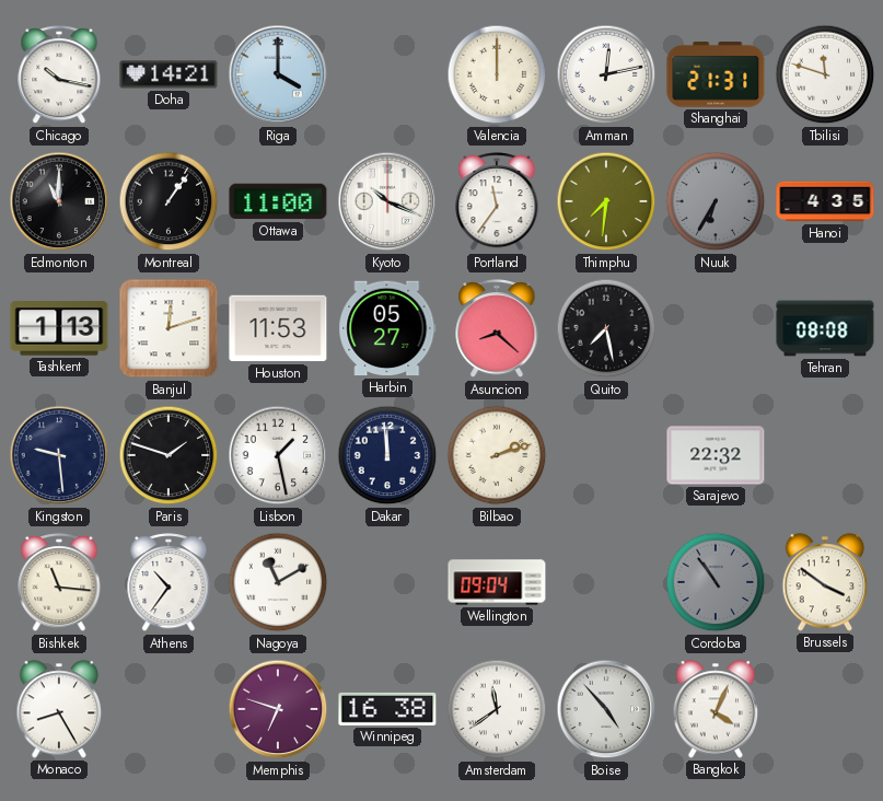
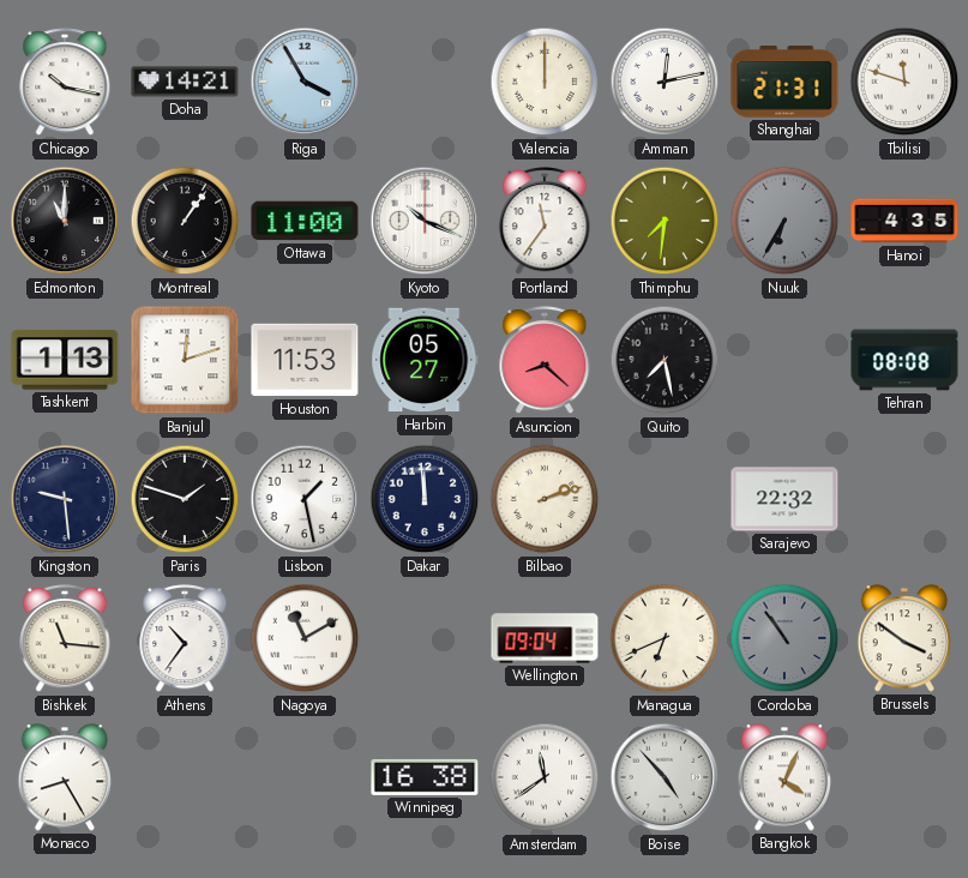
Riga: 4:00 -> 3:55 (305, 82)
Managua: none -> 6:41 (665, 638)
Memphis: 6:48 -> none (278, 709)
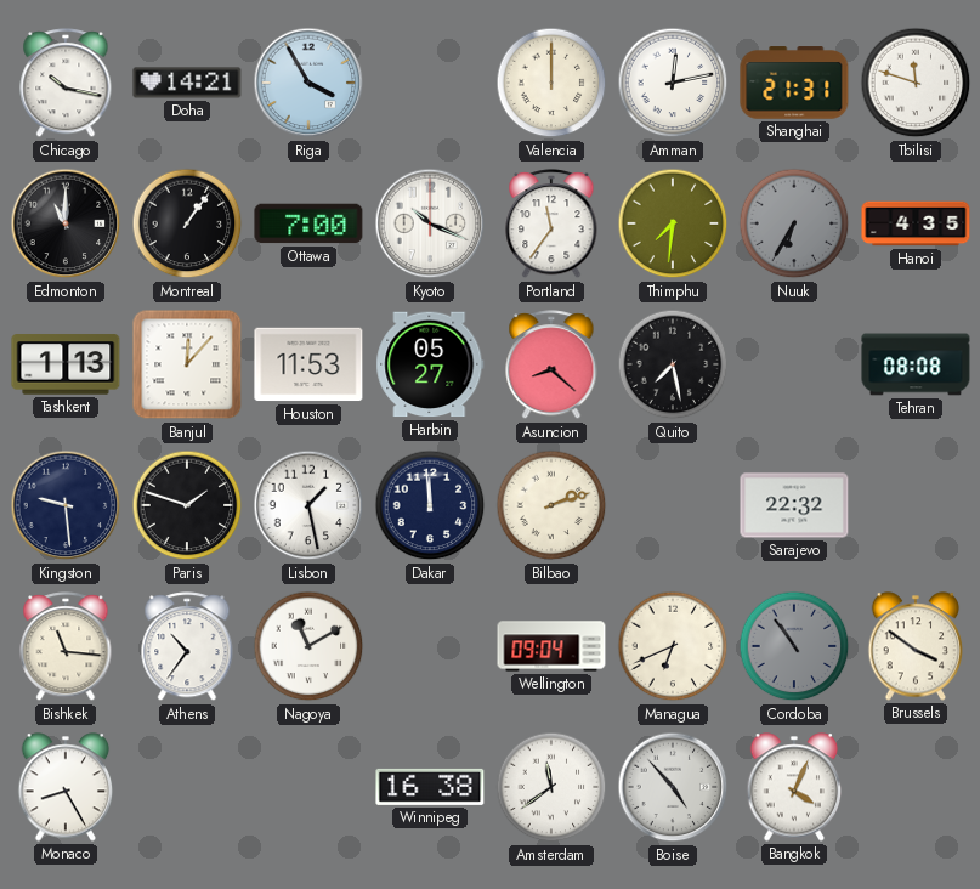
Ottawa: 11:00 -> 7:00 (308, 223)
Banjul: 12:12 -> 12:07 (187, 364)
